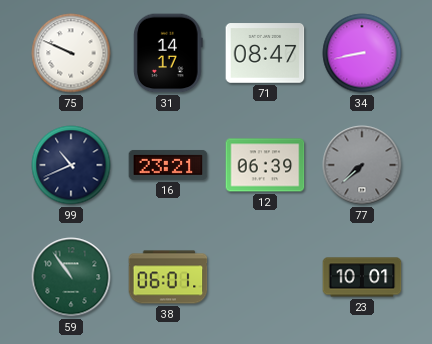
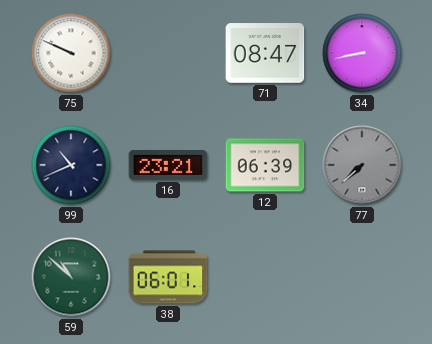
31: 14:17 -> none (168, 53)
59: 10:54 -> 10:52 (71, 277)
23: 10:01 -> none (362, 277)
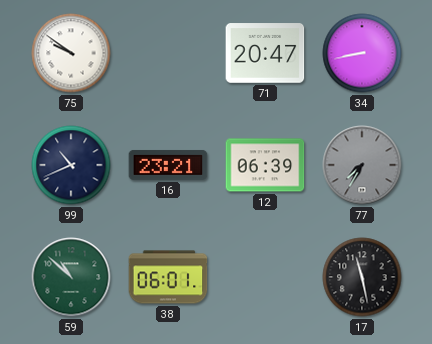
75: 9:49 -> 9:51 (71, 53)
71: 08:47 -> 20:47 (265, 53)
77: 7:38 -> 7:35 (362, 165)
17: none -> 11:28 (362, 277)
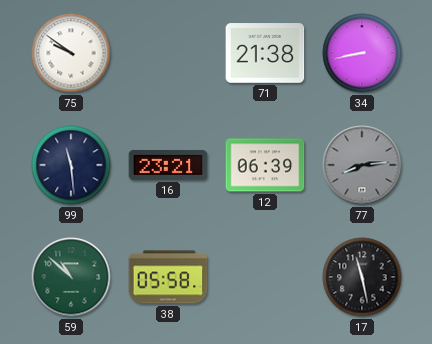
71: 20:47 -> 21:38 (265, 53)
99: 10:41 -> 11:29 (71, 165)
77: 7:35 -> 8:14 (362, 165)
38: 06:01 -> 05:58 (168, 277)
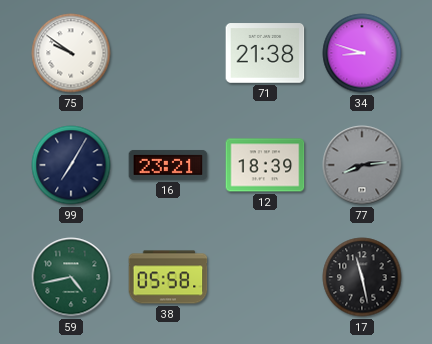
34: 8:43 -> 8:48 (362, 53)
99: 11:29 -> 7:05 (71, 165)
12: 06:39 -> 18:39 (265, 165)
59: 10:52 -> 4:43 (71, 277)
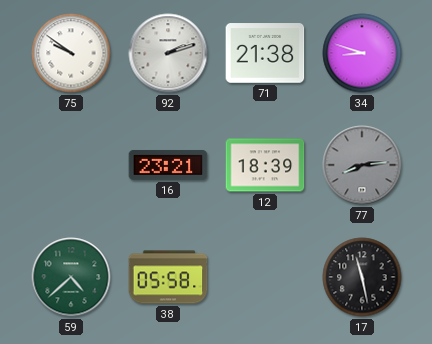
92: none -> 2:12 (168, 53)
99: 7:05 -> none (71, 165)
59: 4:43 -> 4:38 (71, 277)
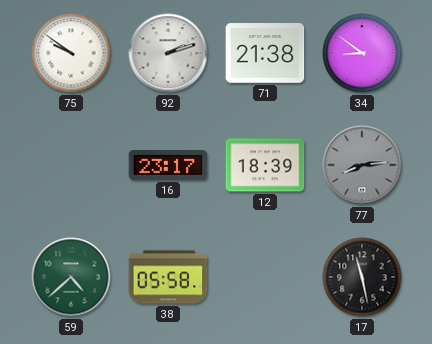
34: 8:48 -> 8:51 (362, 53)
16: 23:21 -> 23:17 (168, 165)
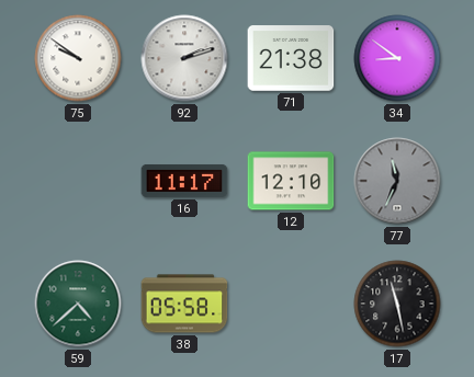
16: 23:17 -> 11:17 (184, 181)
12: 18:39 -> 12:10 (291, 181)
77: 8:14 -> 11:34 (397, 181)
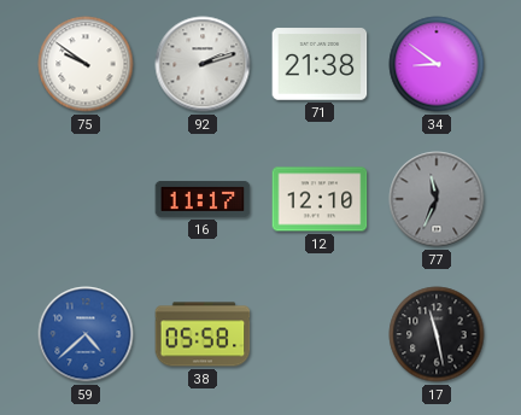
59 dial: green -> blue (86, 334)
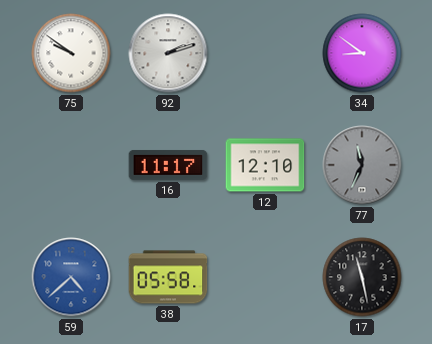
71: 21:38 -> none (320, 64)
